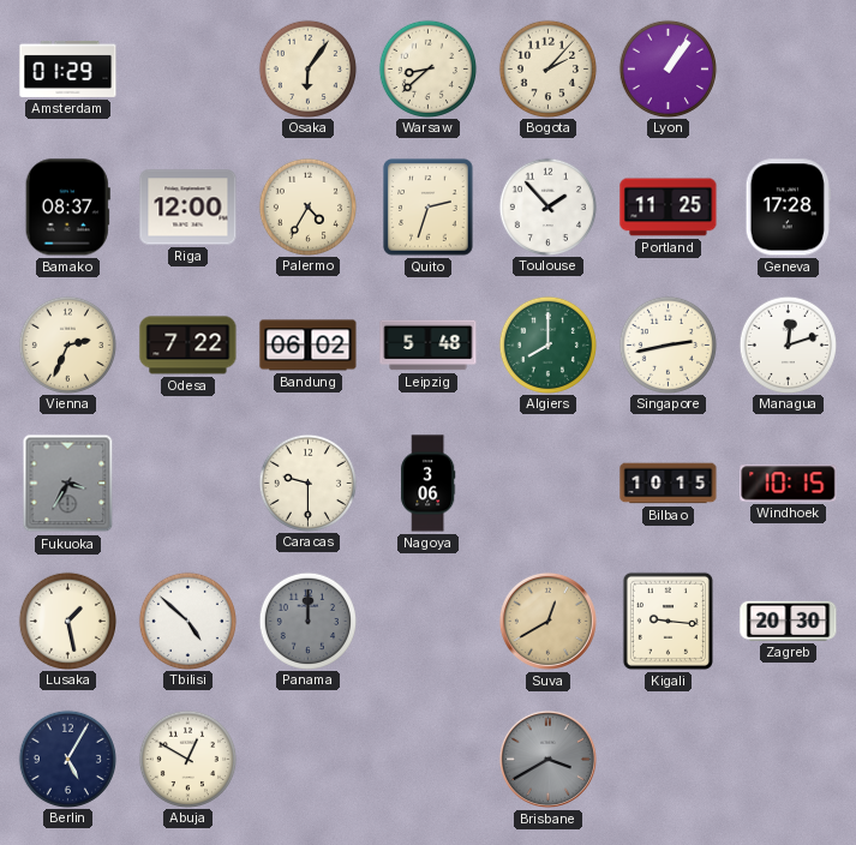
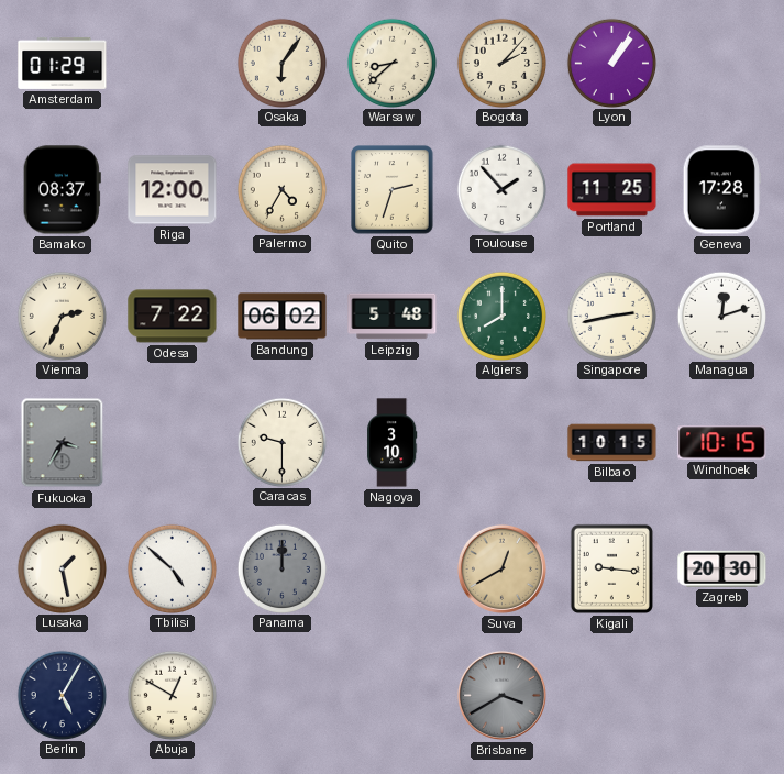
Nagoya: 3:06 -> 3:10 (393, 443)
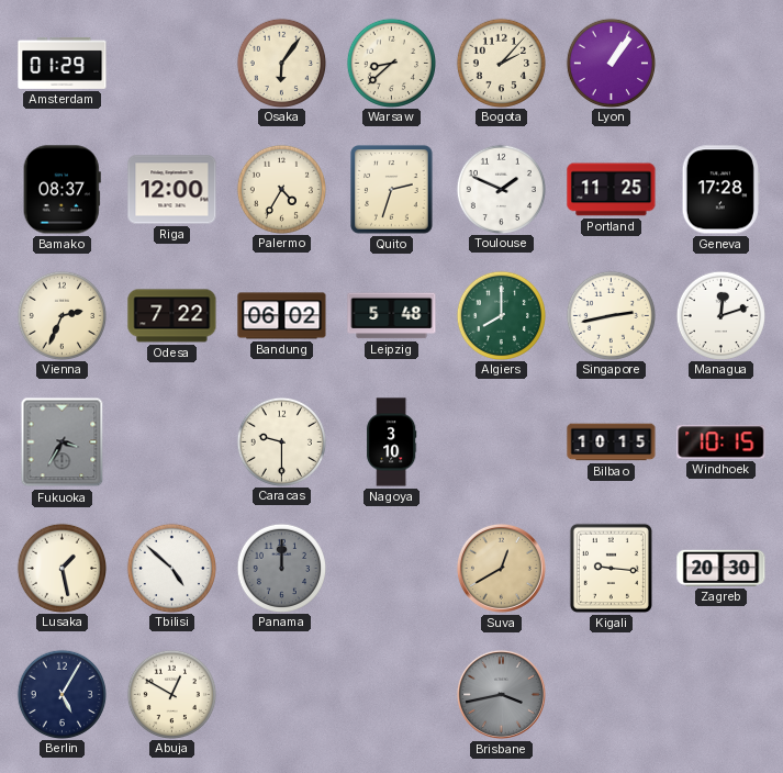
Toulouse: 1:53 -> 1:49 (501, 189)
Brisbane: 3:40 -> 3:43 (501, 694)
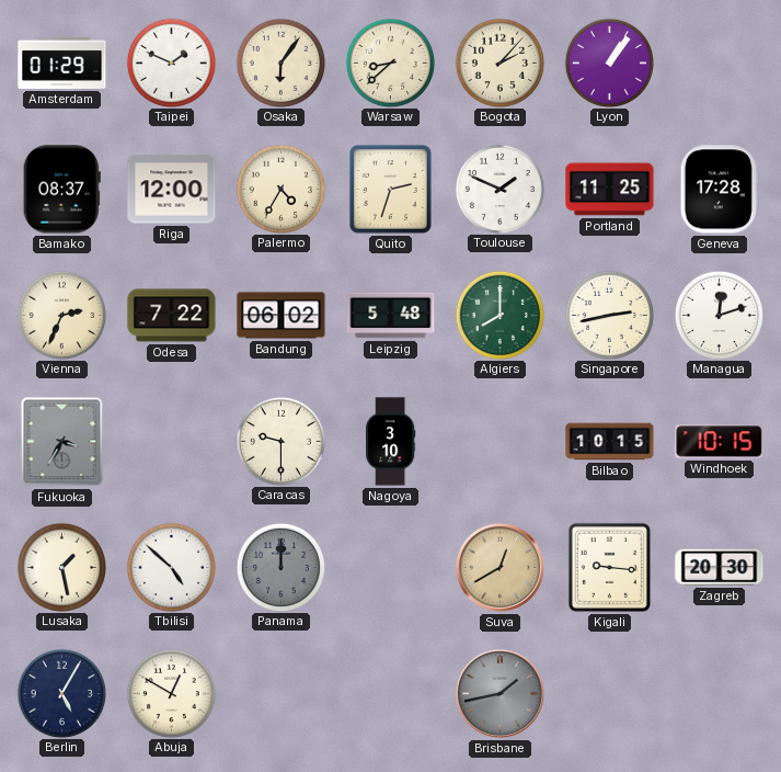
Taipei: none -> 1:49 (171, 63)
Brisbane: 3:43 -> 1:43 (499, 693)
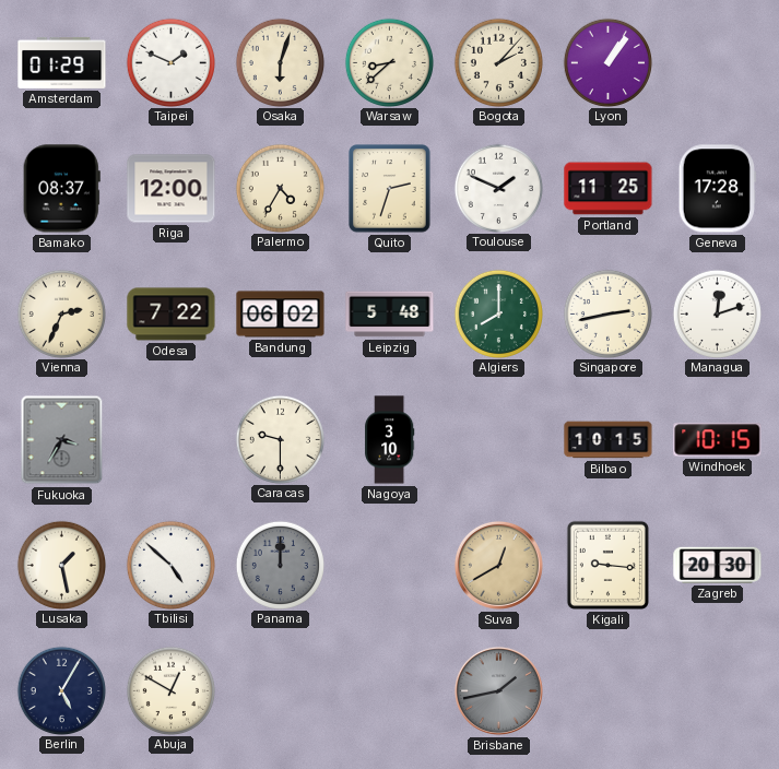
Osaka: 6:06 -> 6:03 (280, 62)
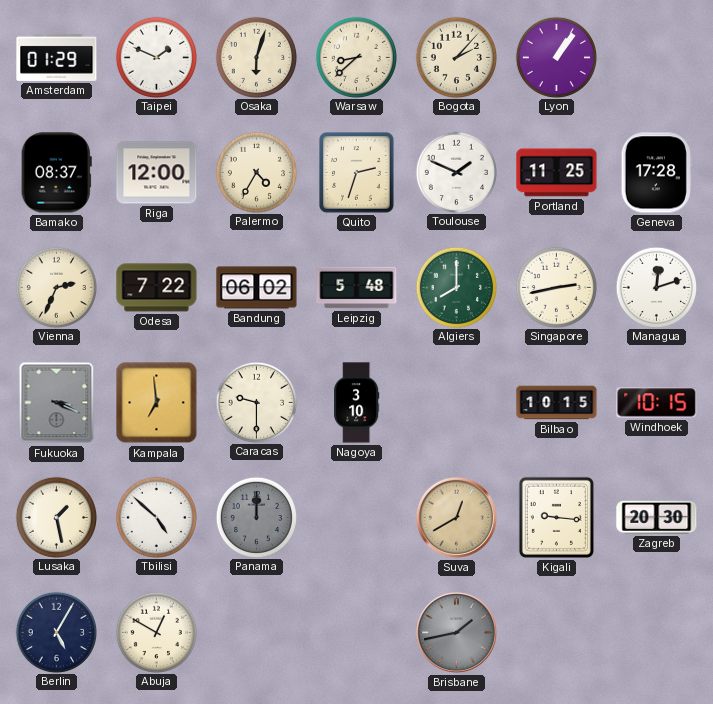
Fukuoka: 3:35 -> 3:19 (57, 403)
Kampala: none -> 6:59 (157, 403)
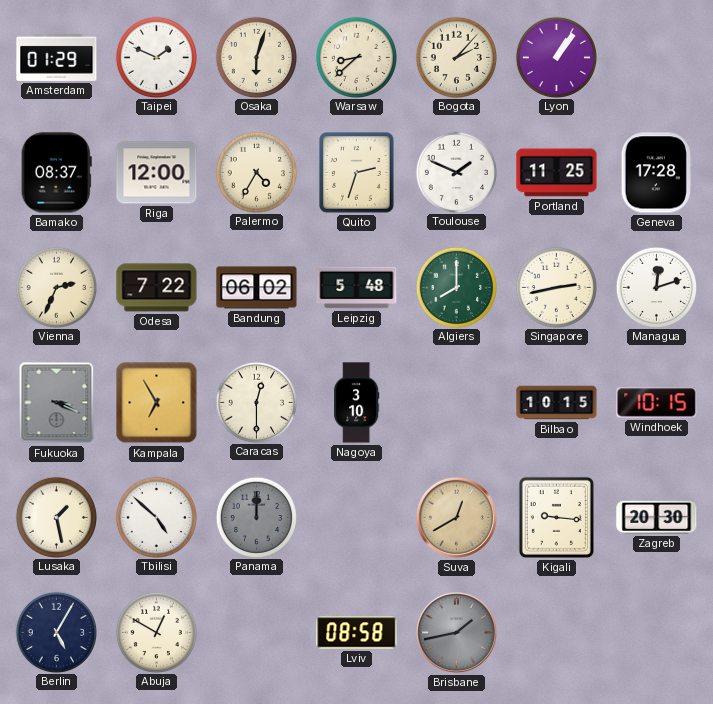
Kampala: 6:59 -> 6:55 (157, 403)
Caracas: 9:30 -> 12:30 (256, 402)
Lviv: none -> 08:58 (357, 633)
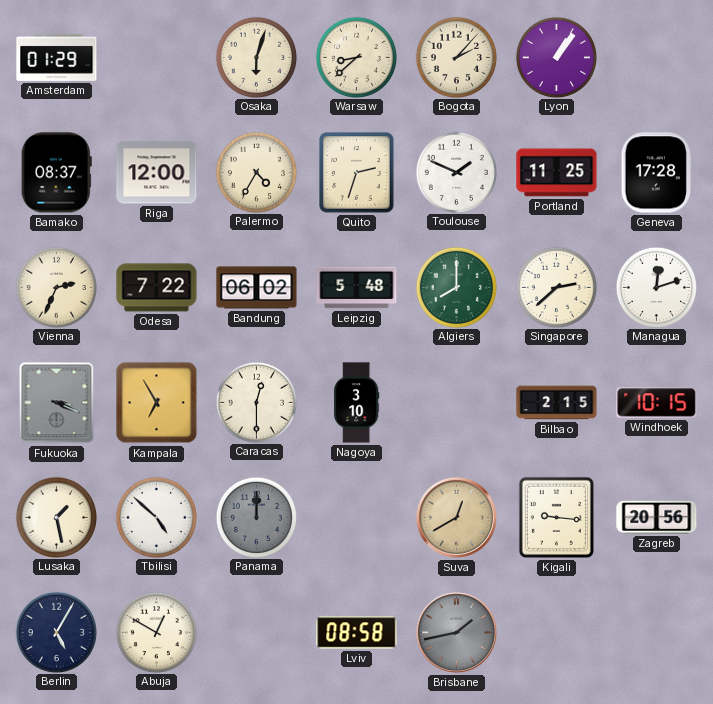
Taipei: 1:49 -> none (156, 57)
Singapore: 2:43 -> 2:38 (556, 287)
Bilbao: 10:15 -> 2:15 (557, 403)
Zagreb: 20:30 -> 20:56 (657, 517)
